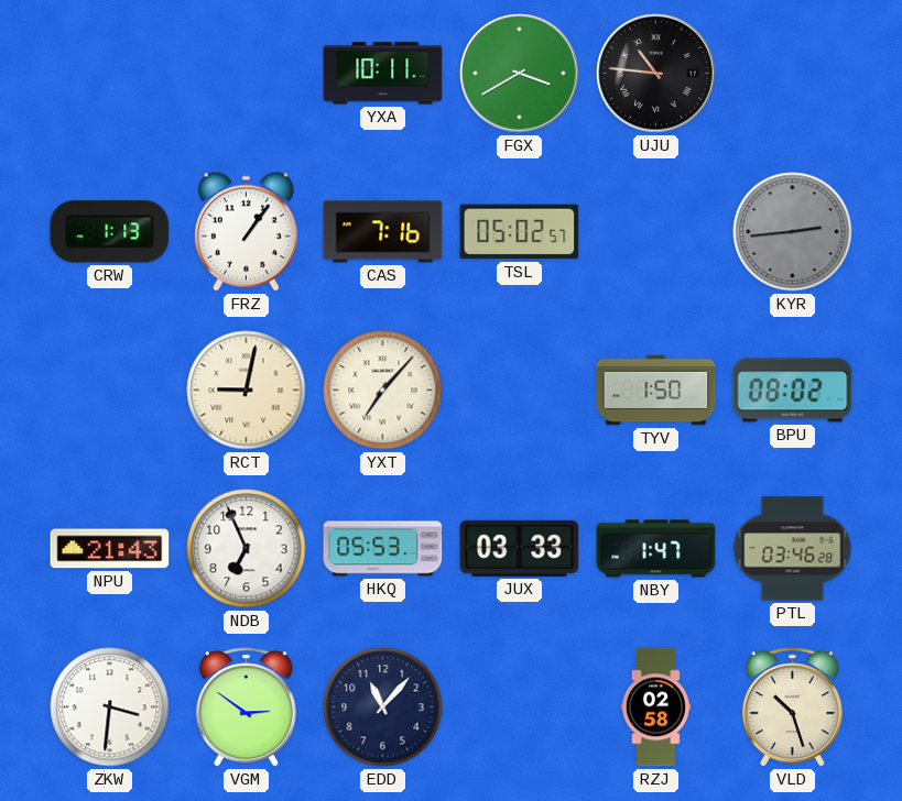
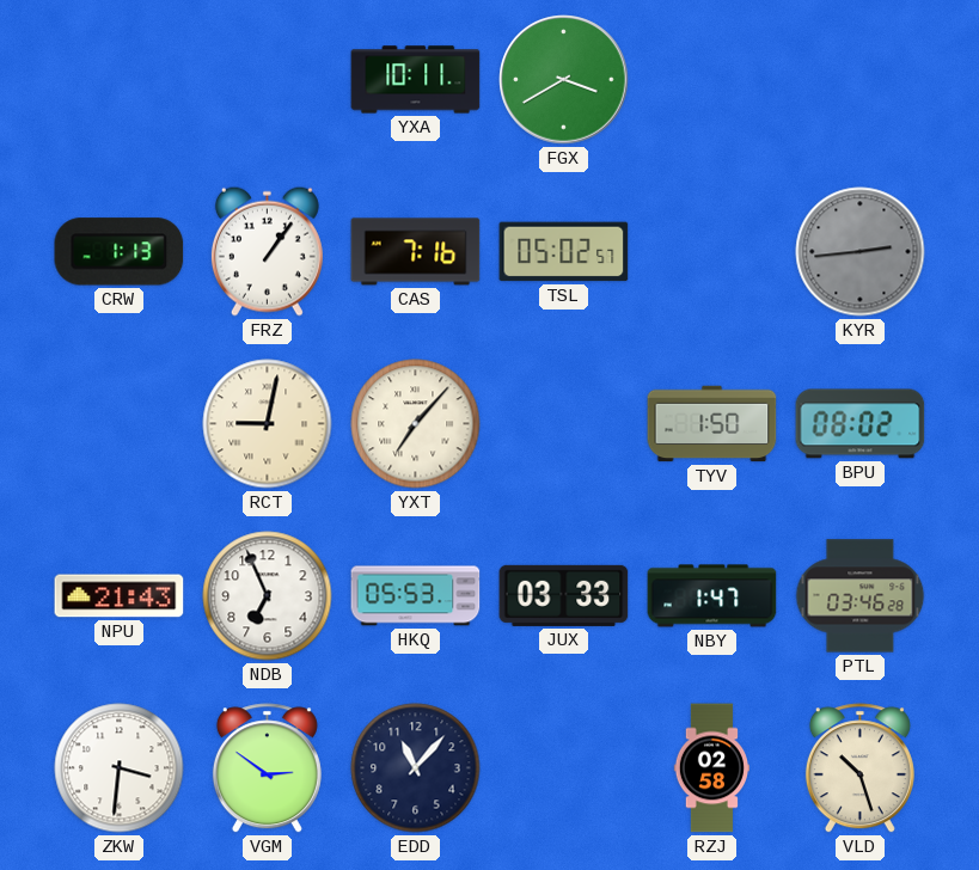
UJU: 10:46 -> none (656, 74)
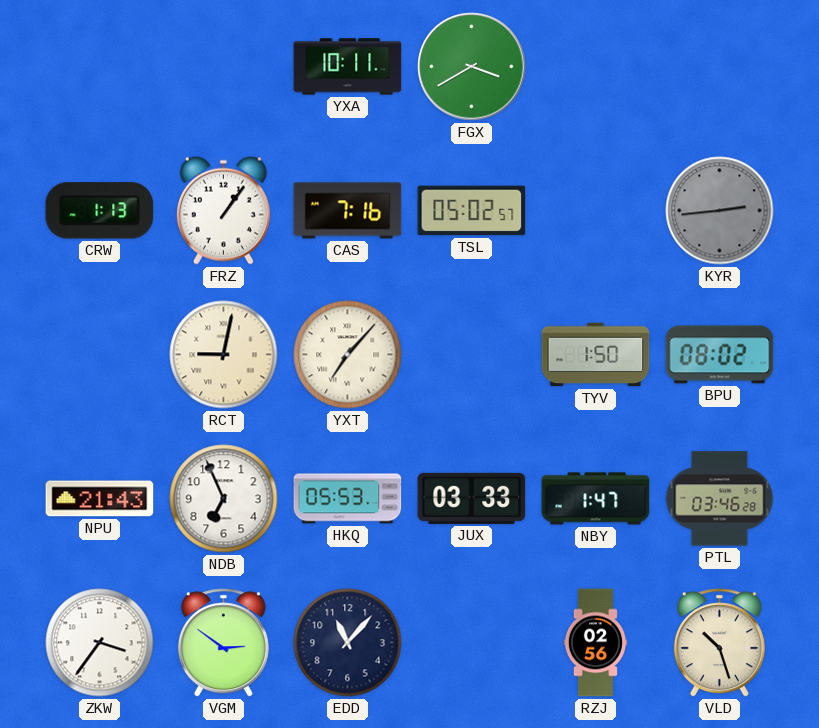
ZKW: 3:31 -> 3:36 (100, 643)
RZJ: 02:58 -> 02:56 (595, 643)
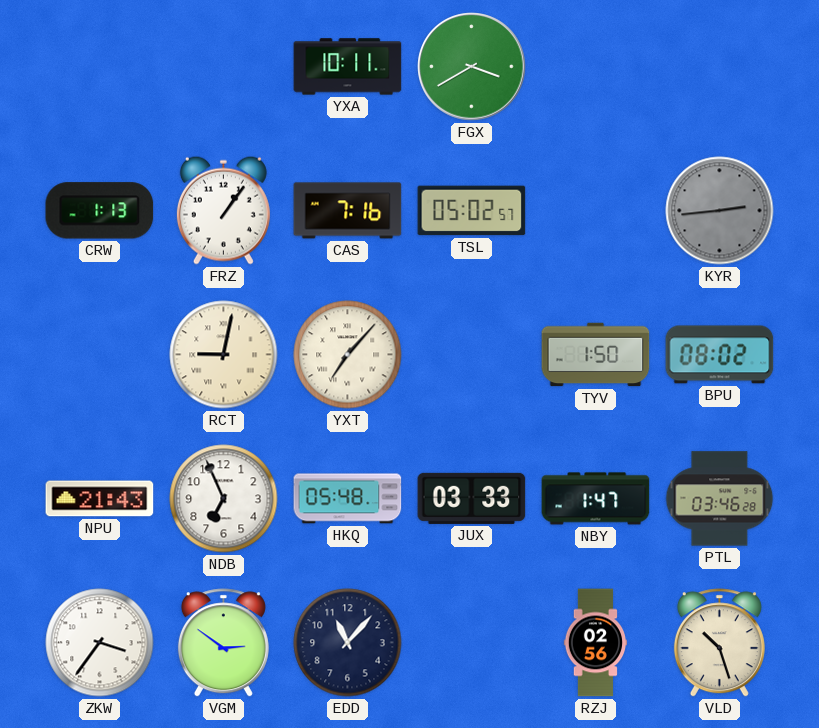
HKQ: 05:53 -> 05:48 (348, 499)
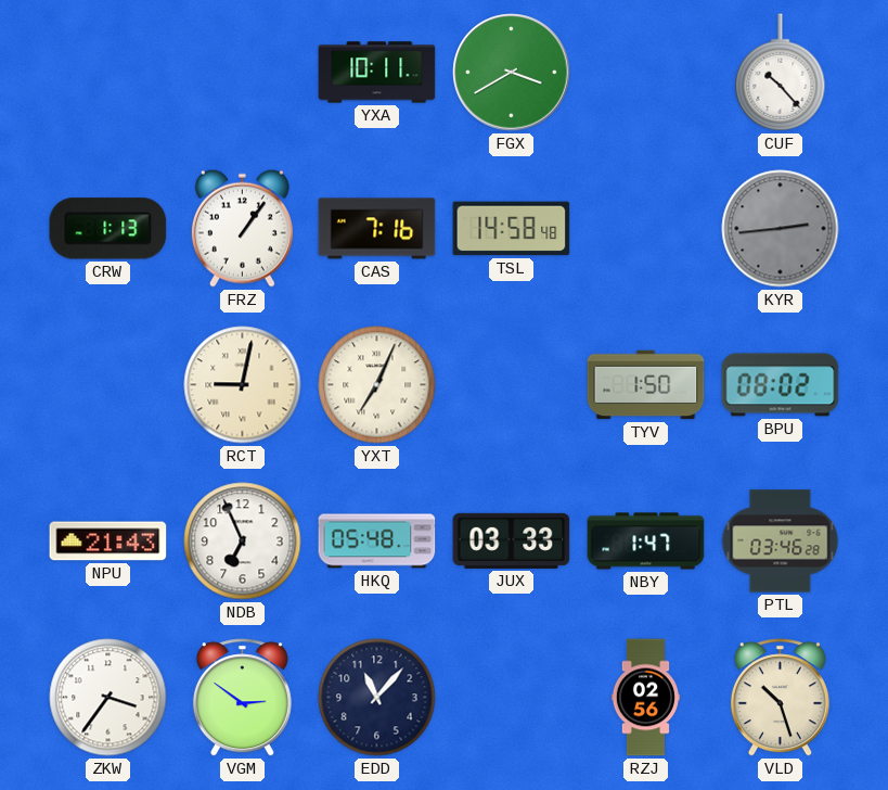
CUF: none -> 10:23 (781, 73)
TSL: 05:02 -> 14:58 (512, 229)
YXT: 7:07 -> 7:04 (377, 385)
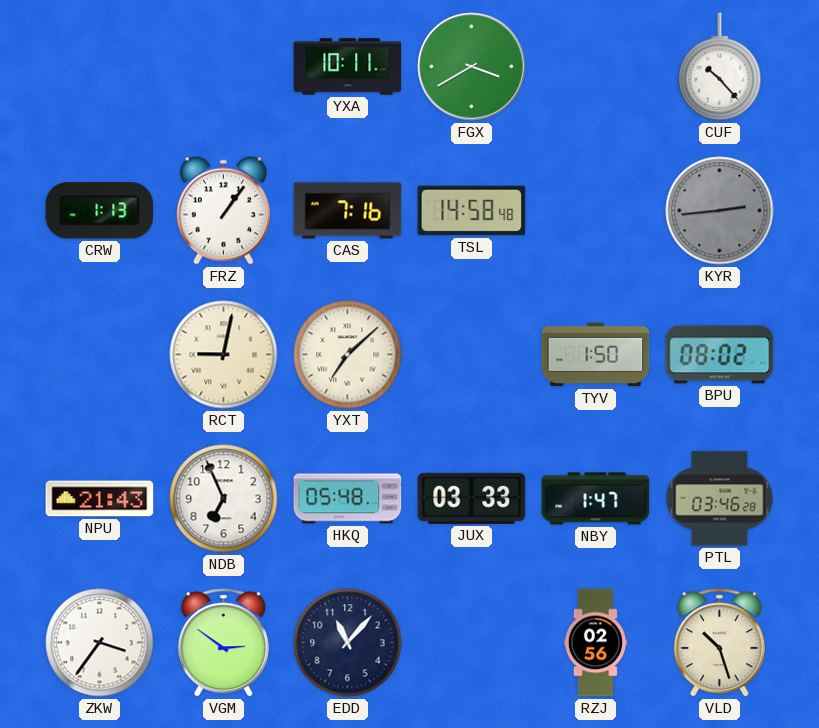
YXT: 7:04 -> 7:08 (348, 355)
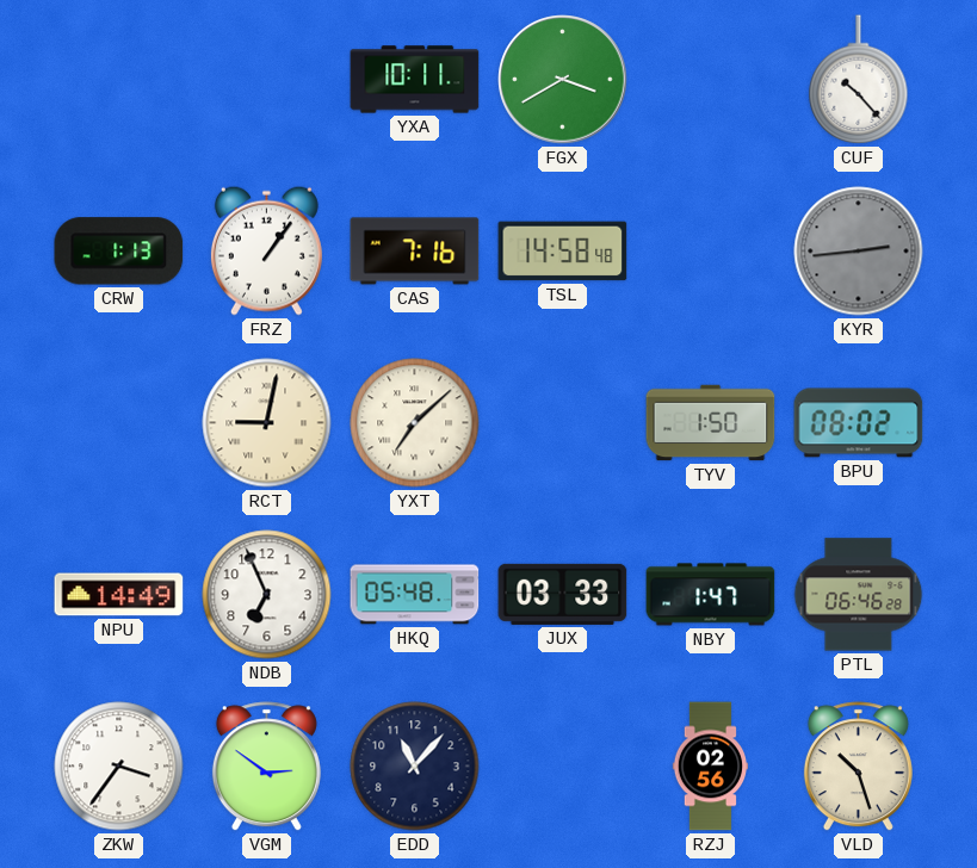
NPU: 21:43 -> 14:49 (119, 595)
PTL: 03:46 -> 06:46 (859, 595)
